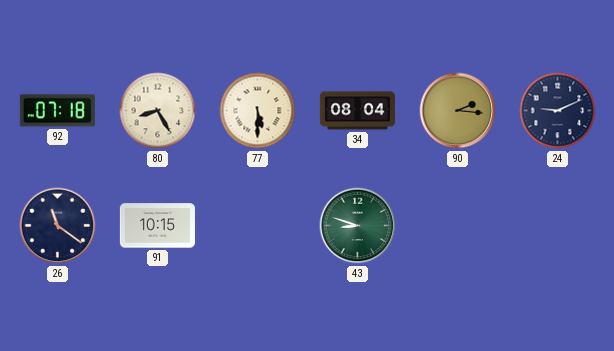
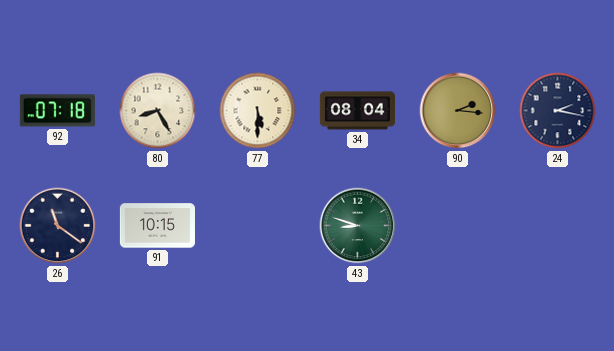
24: 9:11 -> 2:17 (558, 111)
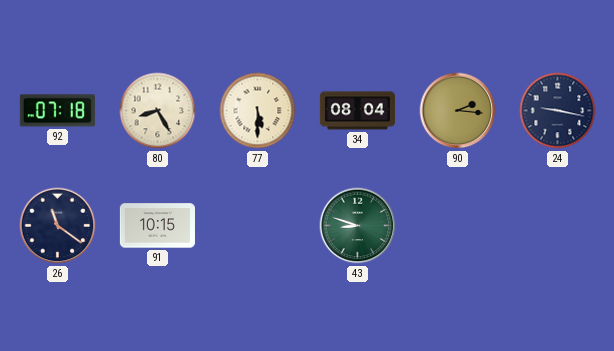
24: 2:17 -> 9:17 (558, 111)
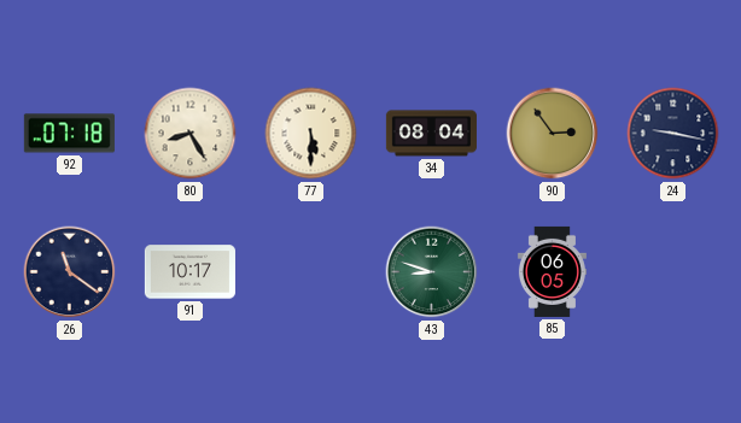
90: 2:16 -> 2:54 (553, 134)
91: 10:15 -> 10:17 (189, 272)
85: none -> 06:05 (552, 271)
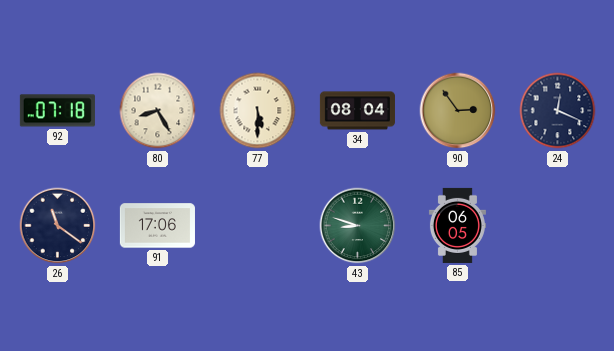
24: 9:17 -> 12:19 (558, 111)
91: 10:17 -> 17:06 (157, 226)
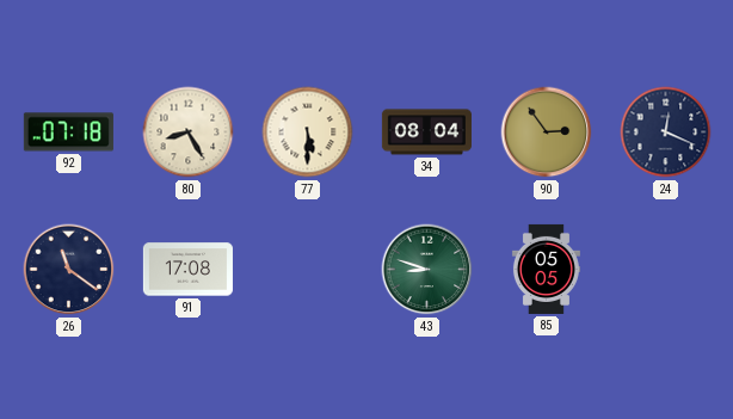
91: 17:06 -> 17:08 (187, 270)
85: 06:05 -> 05:05 (546, 269)
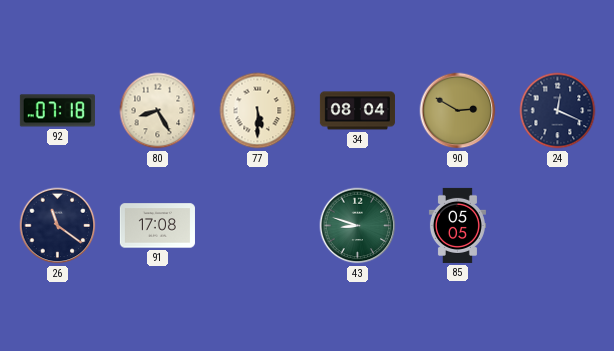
90: 2:54 -> 2:50 (458, 111)
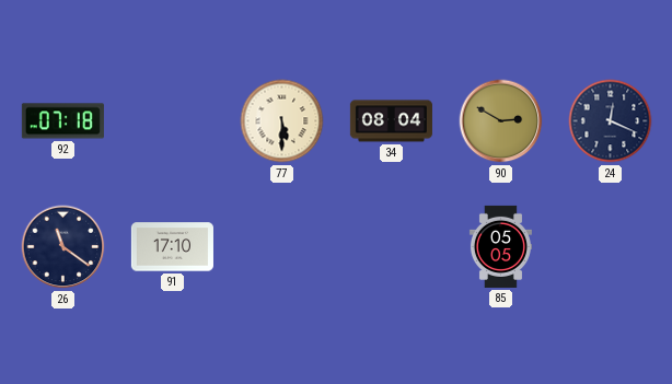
80: 8:25 -> none (158, 111)
91: 17:08 -> 17:10 (172, 247)
43: 8:48 -> none (358, 226)
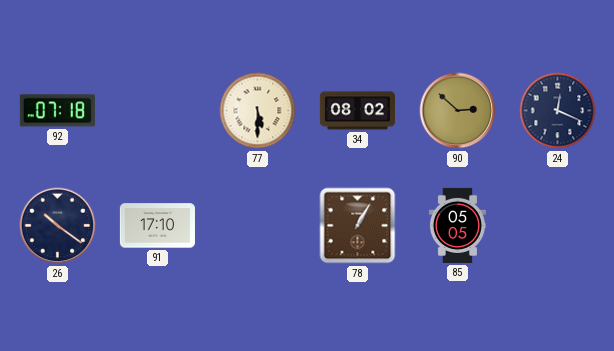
34: 08:04 -> 08:02 (357, 111)
90: 2:50 -> 2:52 (458, 111)
26: 11:21 -> 10:21 (58, 226)
78: none -> 1:05 (358, 226)
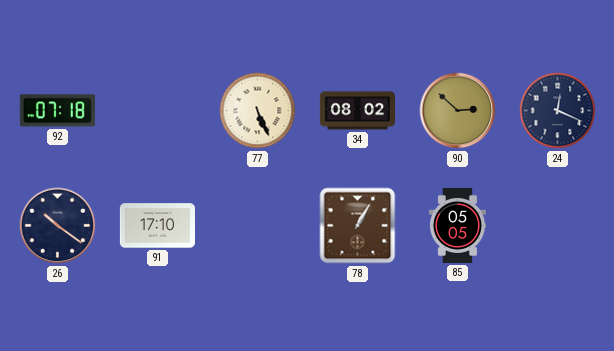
77: 5:30 -> 5:26 (258, 111)
